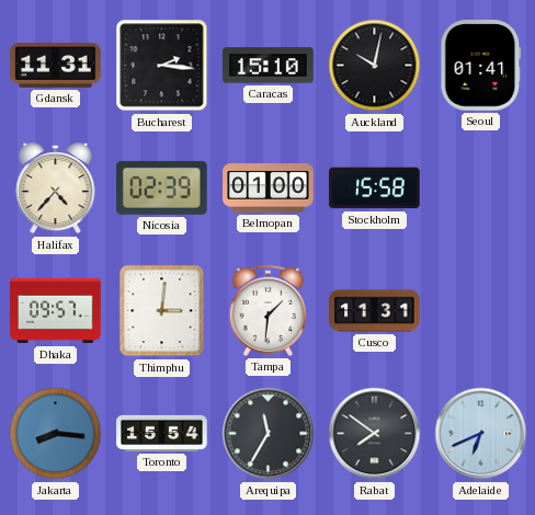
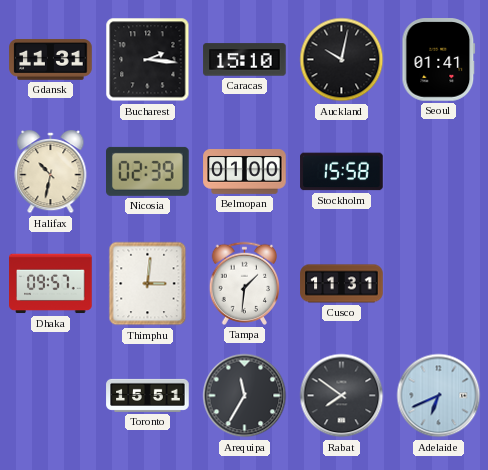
Halifax: 4:37 -> 10:32 (51, 173)
Jakarta: 8:16 -> none (56, 434)
Toronto: 15:54 -> 15:51 (148, 395)
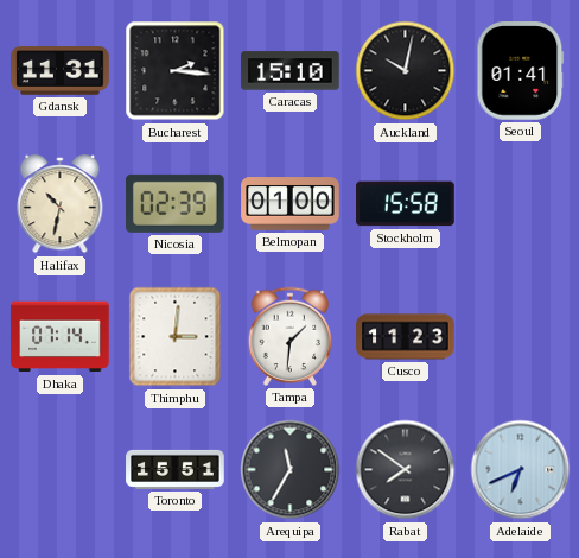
Dhaka: 09:57 -> 07:14 (61, 337)
Cusco: 11:31 -> 11:23 (406, 337)
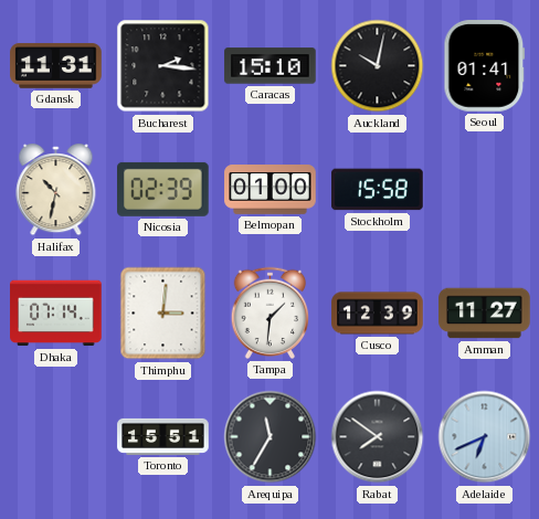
Cusco: 11:23 -> 12:39 (378, 314)
Amman: none -> 11:27 (485, 314)
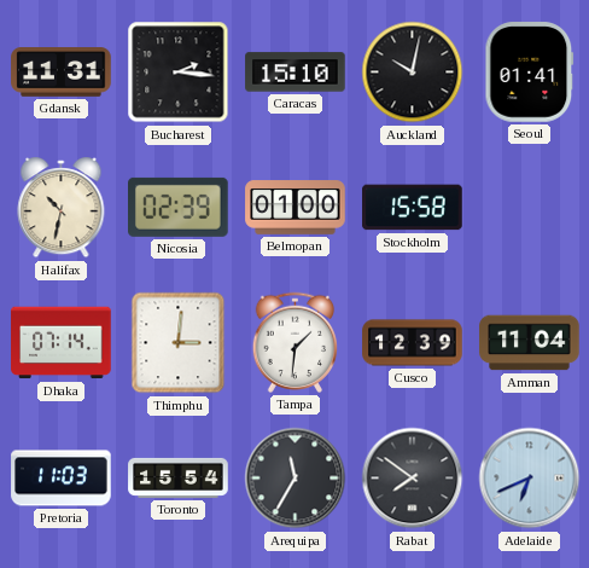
Amman: 11:27 -> 11:04 (530, 343)
Pretoria: none -> 11:03 (62, 479)
Toronto: 15:51 -> 15:54 (179, 477)
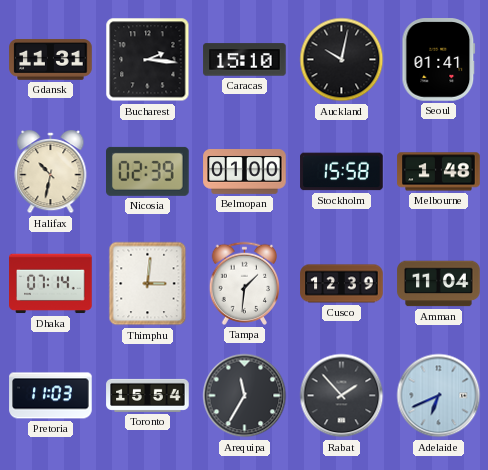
Melbourne: none -> 1:48 (439, 172)
Rabat: 7:51 -> 1:53 (342, 396)
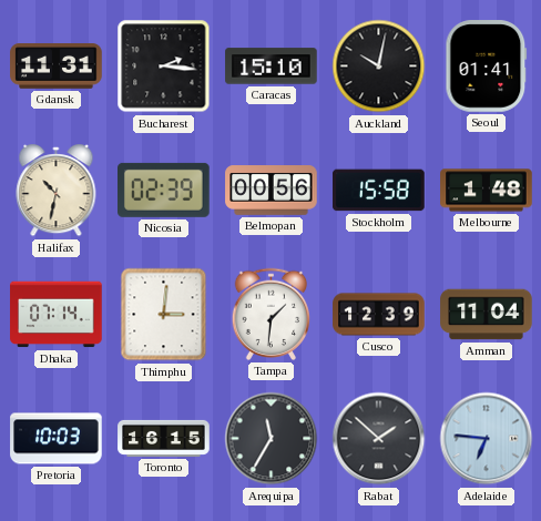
Belmopan: 01:00 -> 00:56 (272, 191)
Pretoria: 11:03 -> 10:03 (57, 439)
Toronto: 15:54 -> 16:15 (164, 438)
Rabat: 1:53 -> 1:52 (379, 439)
Adelaide: 6:41 -> 6:46 (487, 439)
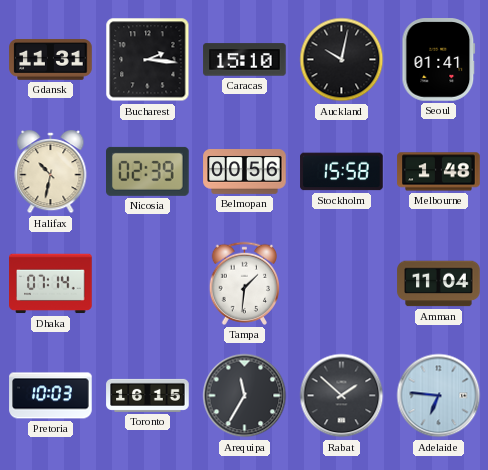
Thimphu: 3:01 -> none (164, 315)
Cusco: 12:39 -> none (379, 315)
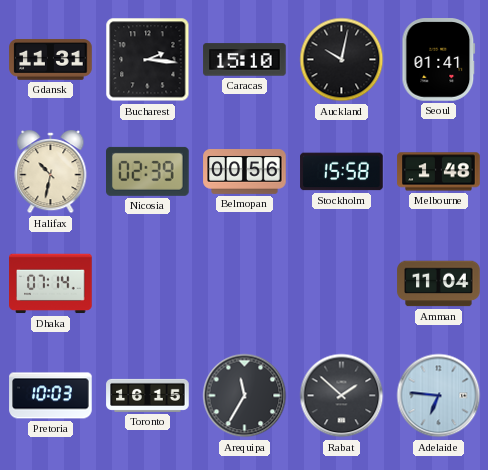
Tampa: 1:31 -> none (245, 283)
